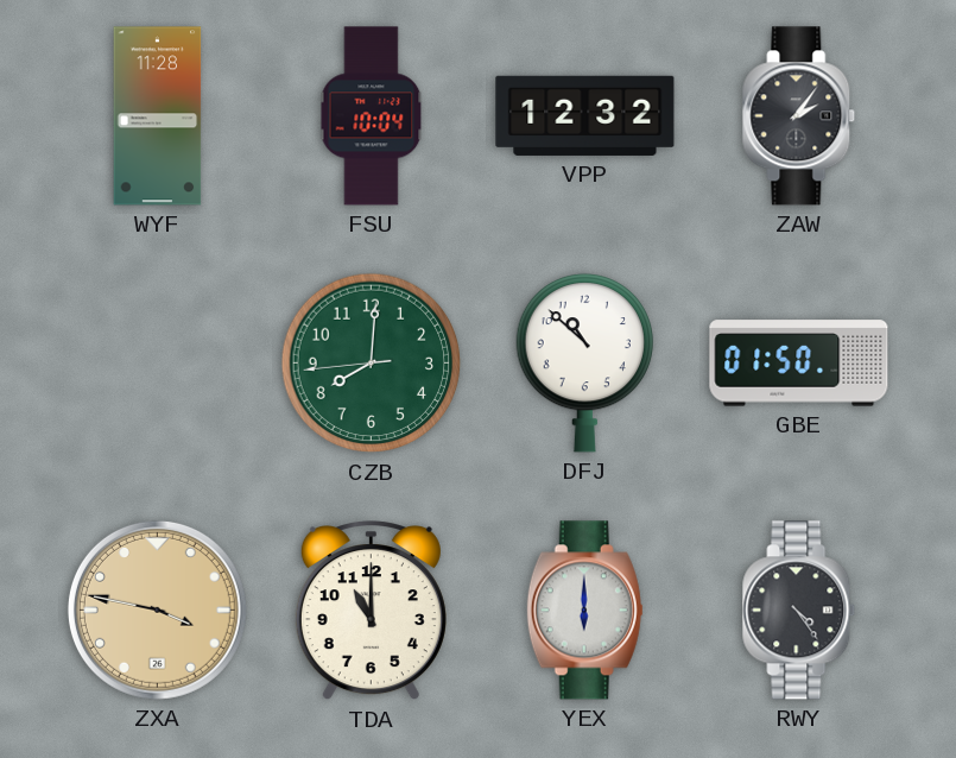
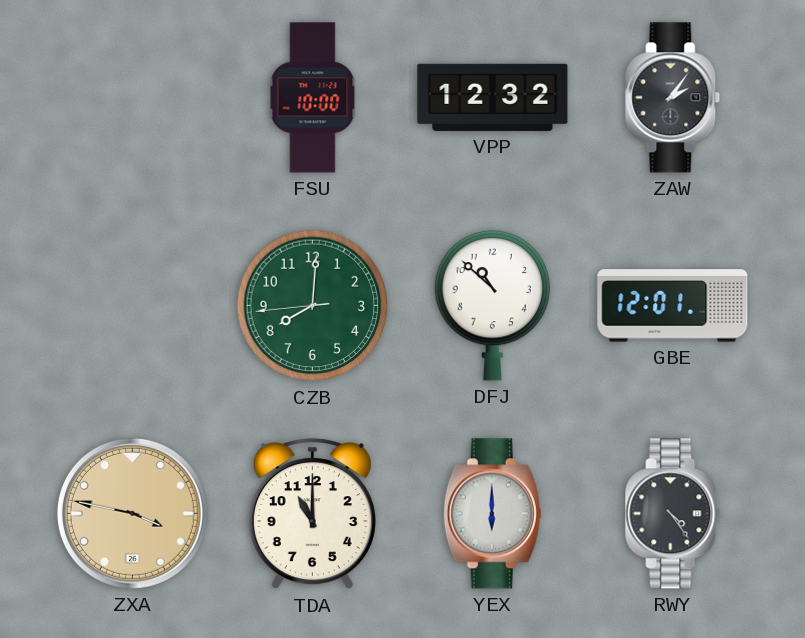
WYF: 11:28 -> none (158, 116)
FSU: 10:04 -> 10:00 (313, 98)
GBE: 01:50 -> 12:01 (673, 306)
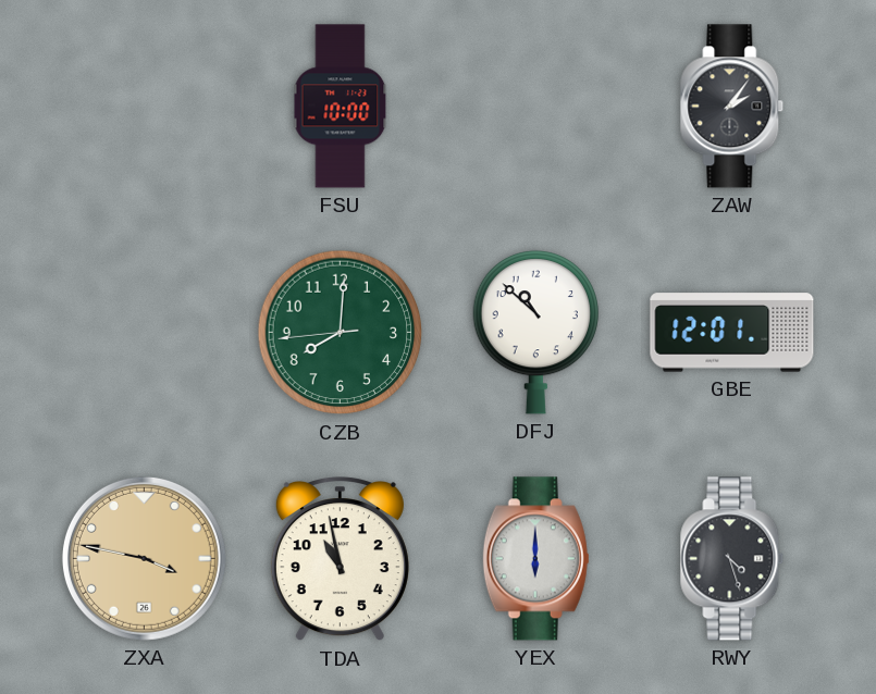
VPP: 12:32 -> none (493, 97)
TDA: 11:00 -> 10:58 (340, 559)
RWY: 4:24 -> 4:27 (732, 559)
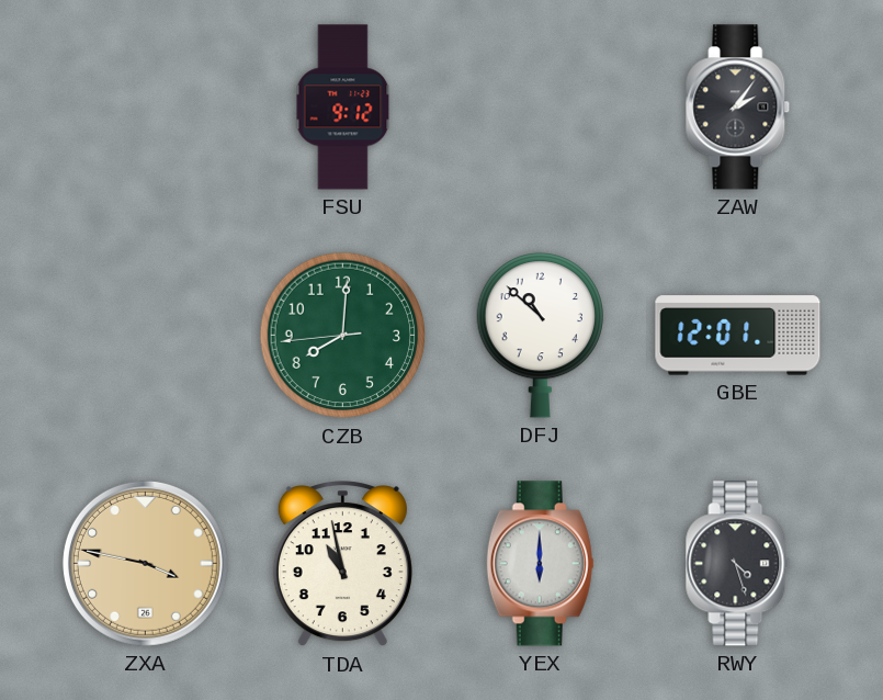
FSU: 10:00 -> 9:12 (343, 108)
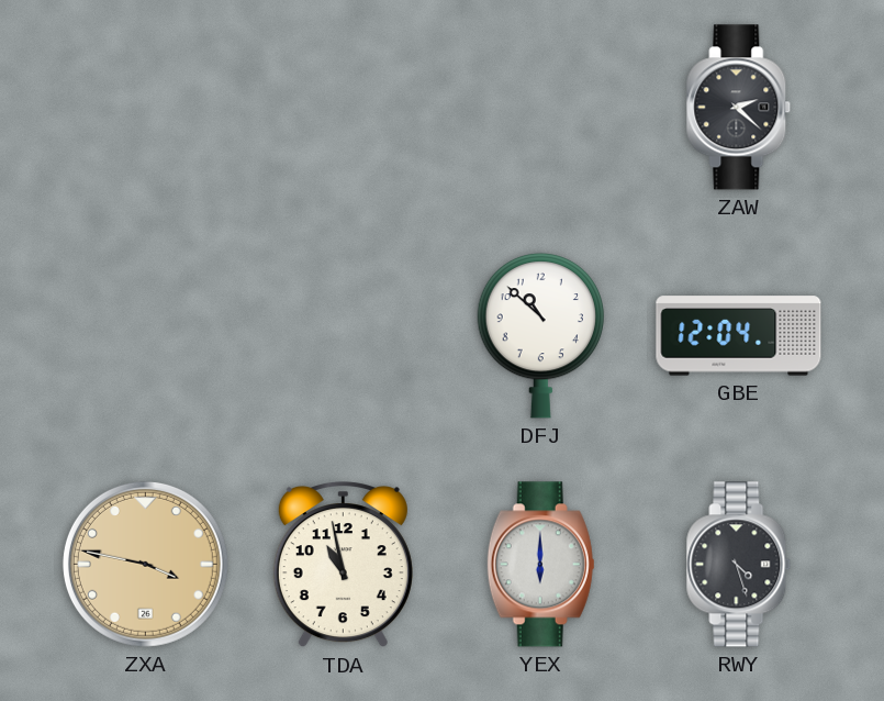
FSU: 9:12 -> none (343, 108)
ZAW: 2:06 -> 2:22 (739, 108)
CZB: 8:00 -> none (343, 336)
GBE: 12:01 -> 12:04 (739, 336)
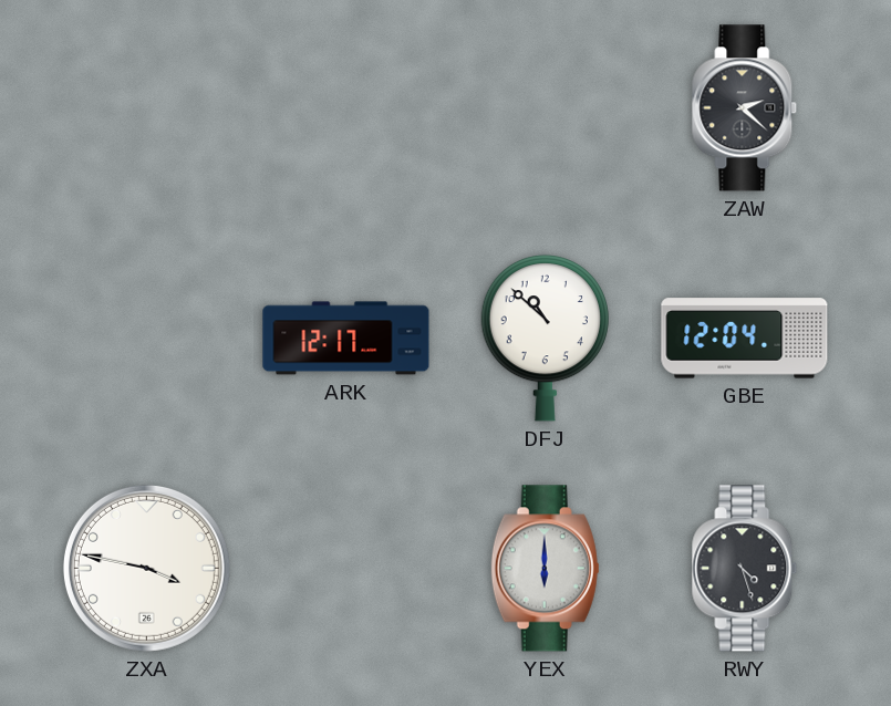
ARK: none -> 12:17 (346, 339)
ZXA dial: champagne -> white (146, 568)
TDA: 10:58 -> none (343, 565)
